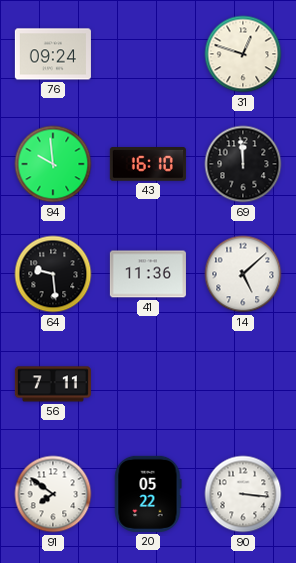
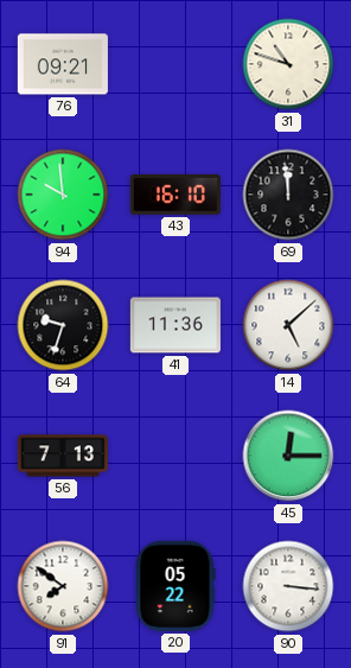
76: 09:24 -> 09:21 (63, 64)
31: 12:48 -> 10:48 (288, 64)
64: 9:29 -> 9:33 (63, 325)
56: 7:11 -> 7:13 (63, 456)
45: none -> 12:15 (288, 456)
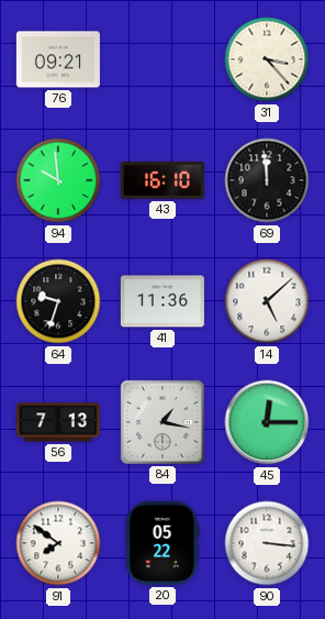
31: 10:48 -> 3:23 (267, 59)
84: none -> 1:17 (162, 422)
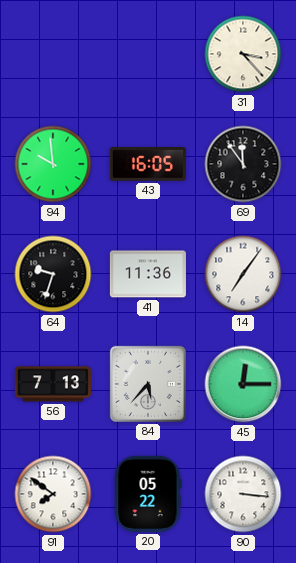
76: 09:21 -> none (58, 59)
43: 16:10 -> 16:05 (148, 165)
69: 11:59 -> 11:54 (243, 164)
14: 5:08 -> 7:06 (243, 274)
84: 1:17 -> 5:37 (148, 384)
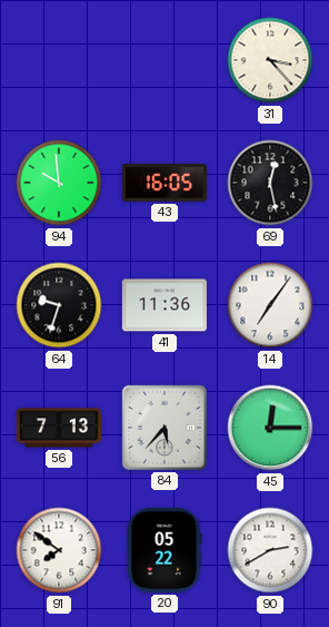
69: 11:54 -> 12:28 (270, 183)
90: 3:16 -> 2:40 (270, 550)
